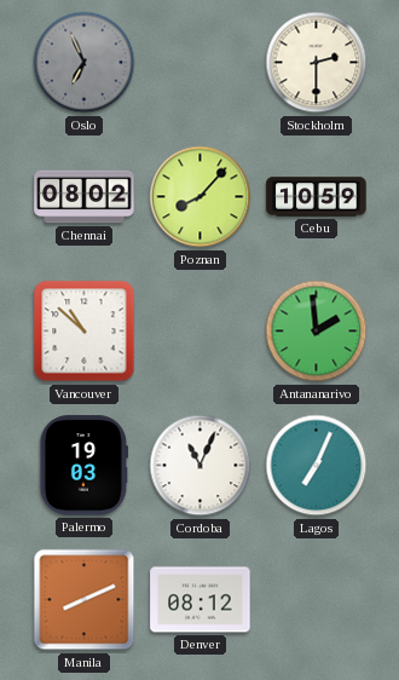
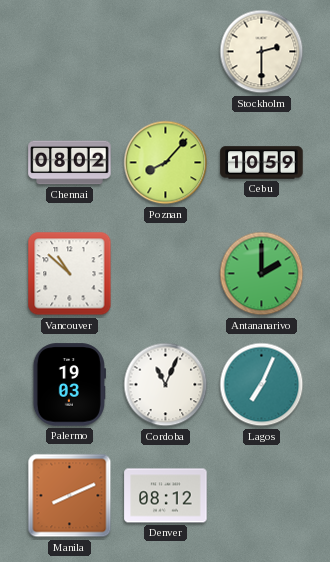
Oslo: 6:56 -> none (85, 63)
Antananarivo: 1:59 -> 2:00 (262, 274)
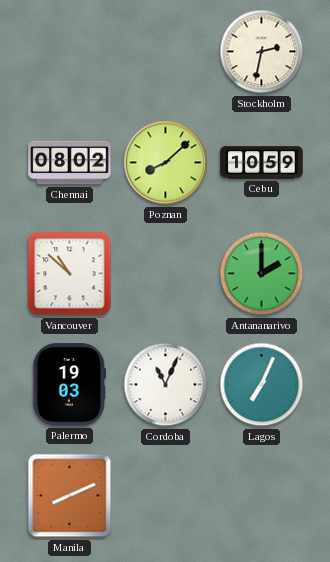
Stockholm: 2:30 -> 2:32 (262, 52)
Poznan: 8:07 -> 8:08 (166, 163)
Denver: 08:12 -> none (166, 496)
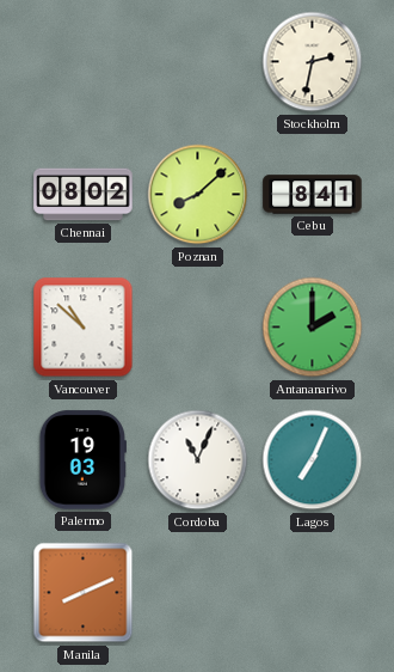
Cebu: 10:59 -> 8:41 (313, 195)
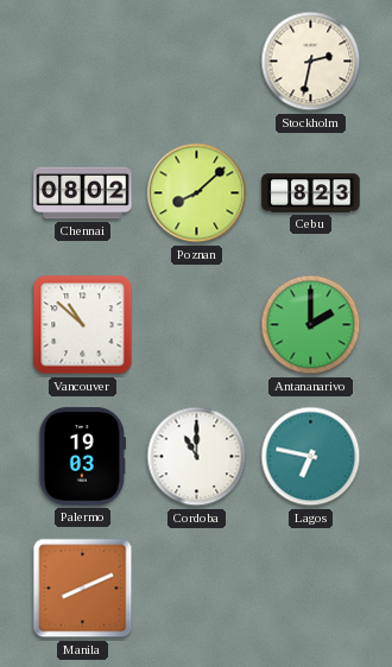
Cebu: 8:41 -> 8:23 (311, 193)
Cordoba: 11:04 -> 11:00 (197, 457)
Lagos: 7:04 -> 6:47 (311, 457)
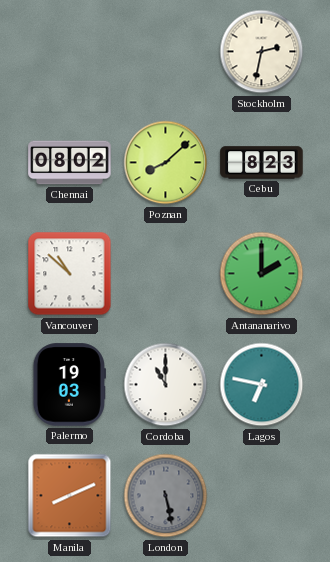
London: none -> 5:28 (166, 496)
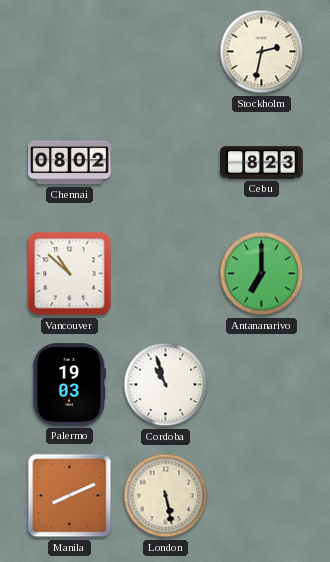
Poznan: 8:08 -> none (166, 163)
Antananarivo: 2:00 -> 7:00 (262, 274)
Cordoba: 11:00 -> 10:57 (166, 385)
Lagos: 6:47 -> none (262, 385)
London dial: grey -> cream (166, 496)
